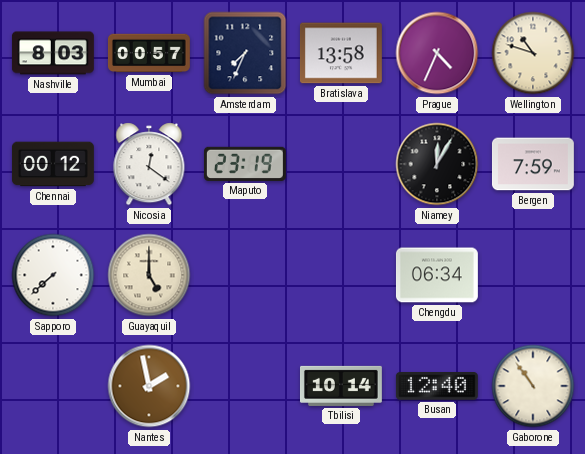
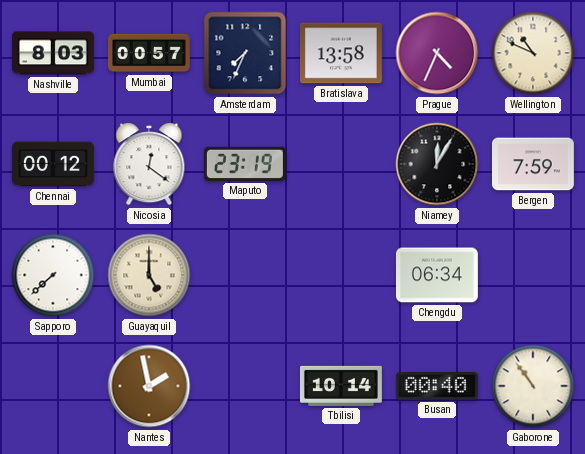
Wellington: 10:48 -> 10:49 (533, 53)
Busan: 12:40 -> 00:40 (437, 387)
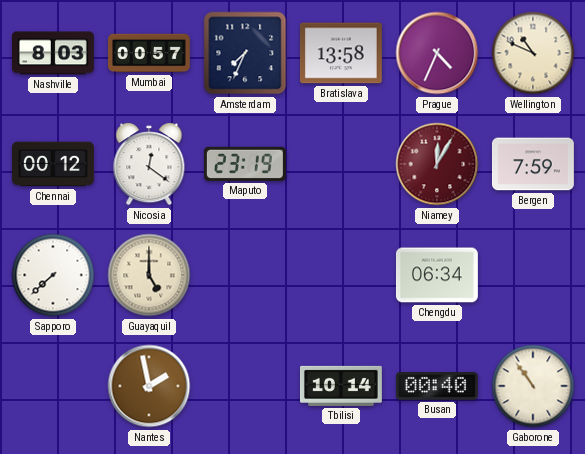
Niamey dial: black -> burgundy (437, 164)
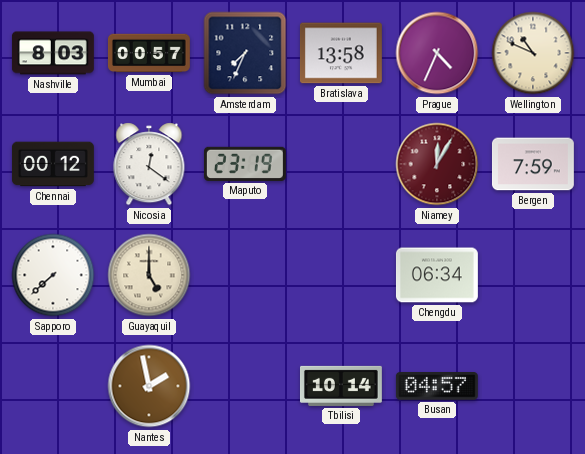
Busan: 00:40 -> 04:57 (437, 387)
Gaborone: 10:54 -> none (533, 386)
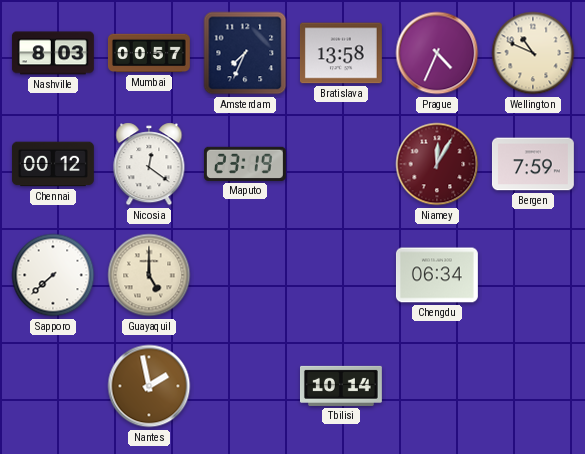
Busan: 04:57 -> none (437, 387)
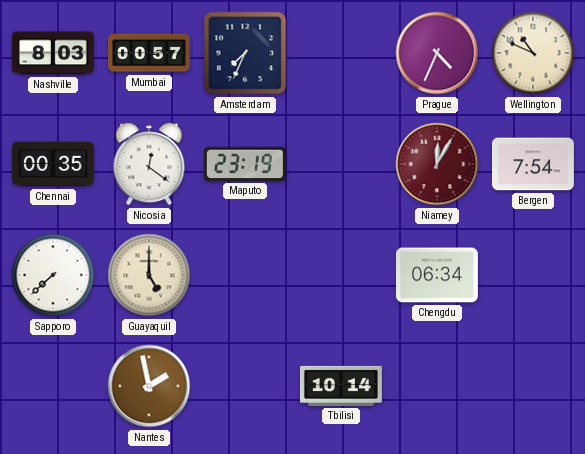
Bratislava: 13:58 -> none (341, 53)
Chennai: 00:12 -> 00:35 (53, 164)
Bergen: 7:59 -> 7:54 (533, 164)
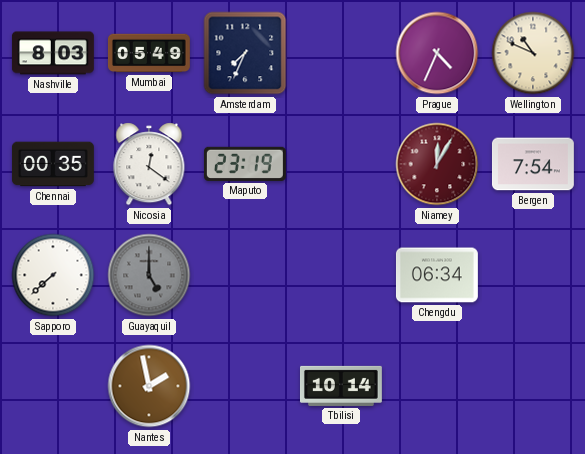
Mumbai: 00:57 -> 05:49 (149, 53)
Guayaquil dial: cream -> grey (149, 275)
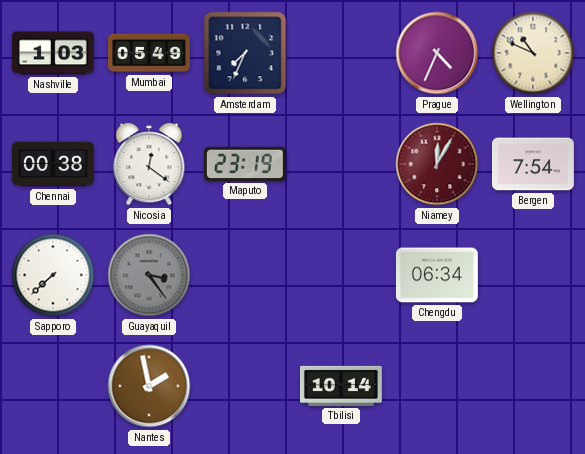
Nashville: 8:03 -> 1:03 (53, 53)
Chennai: 00:35 -> 00:38 (53, 164)
Guayaquil: 5:00 -> 3:24 (149, 275)
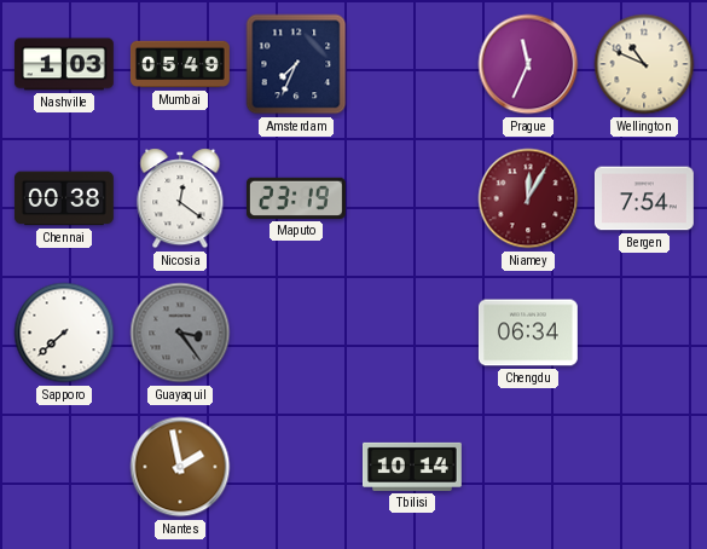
Prague: 4:34 -> 11:34 (528, 64)
